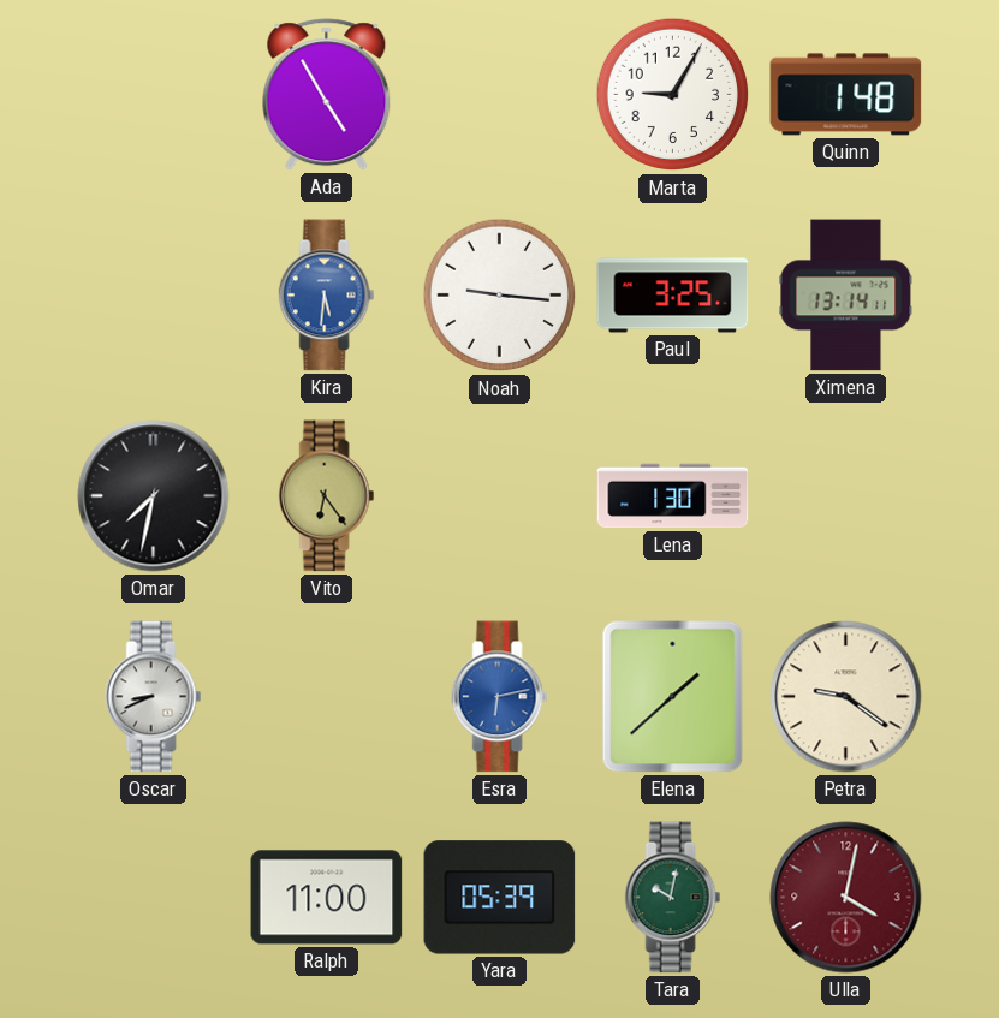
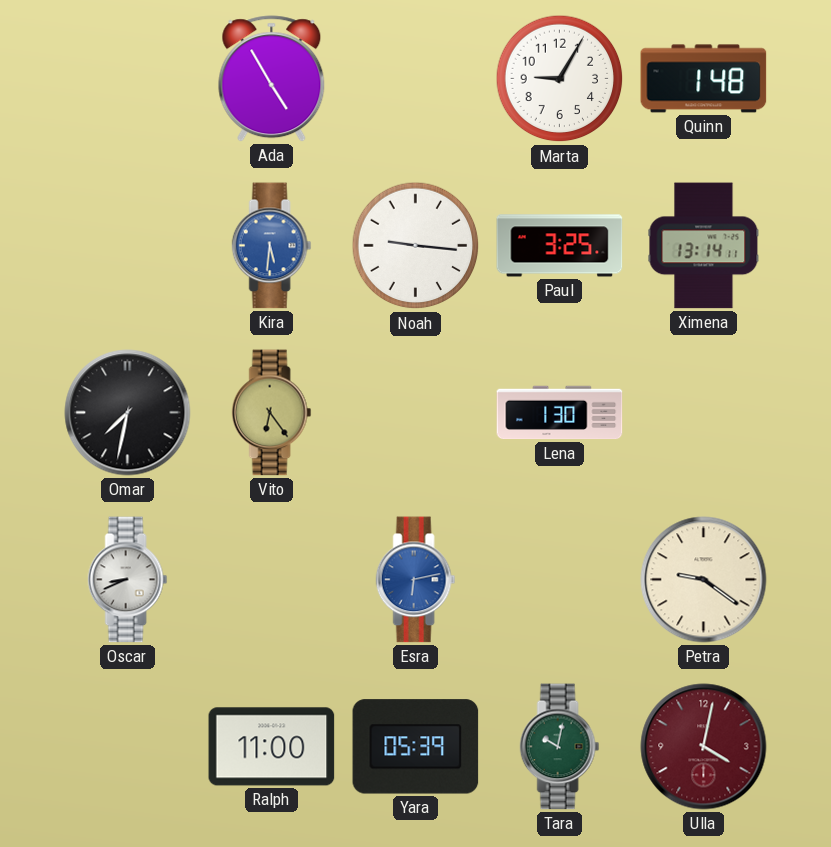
Elena: 1:38 -> none (673, 697)
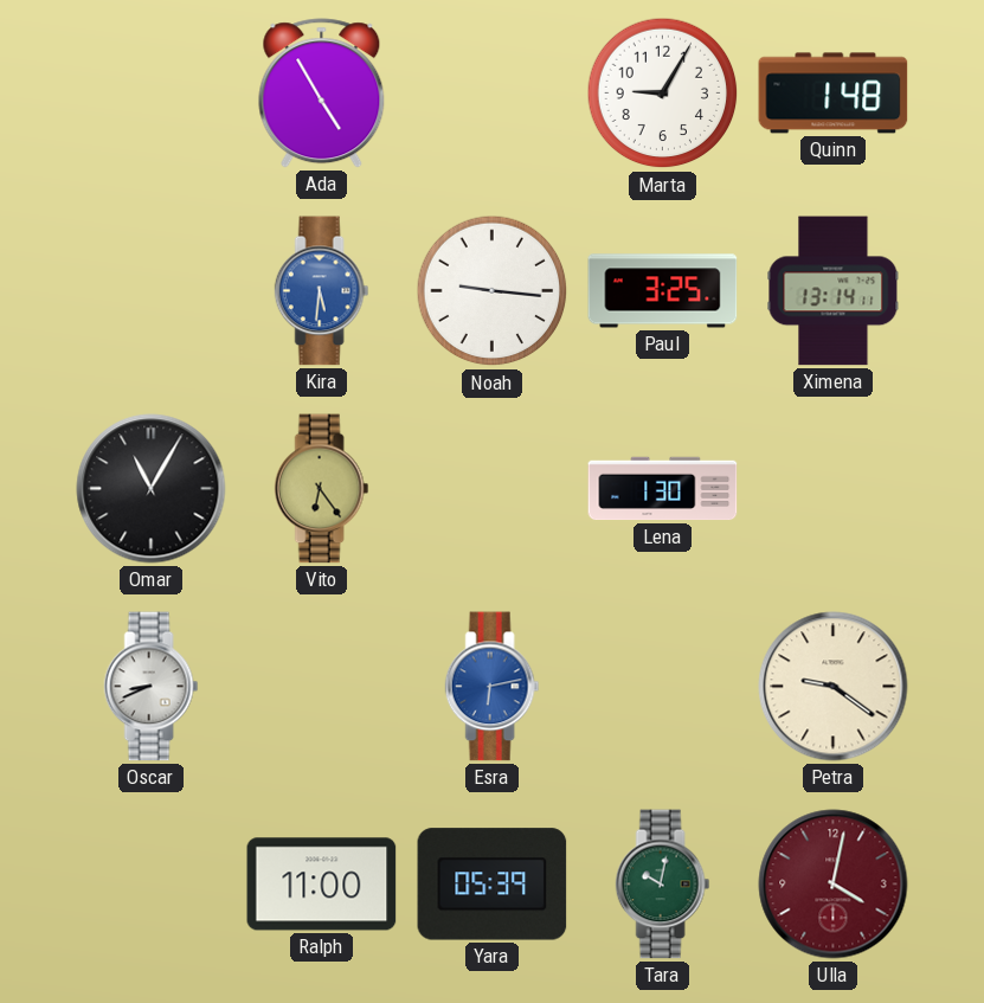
Omar: 7:32 -> 11:05 (152, 489)
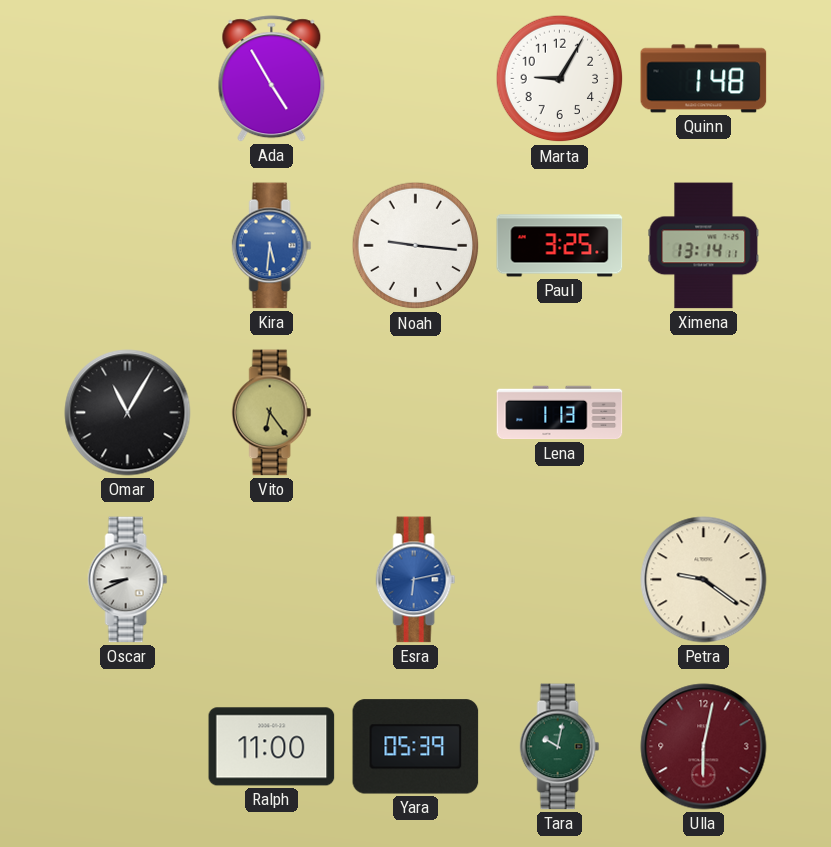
Lena: 1:30 -> 1:13 (560, 413)
Ulla: 4:02 -> 6:02 (704, 747)
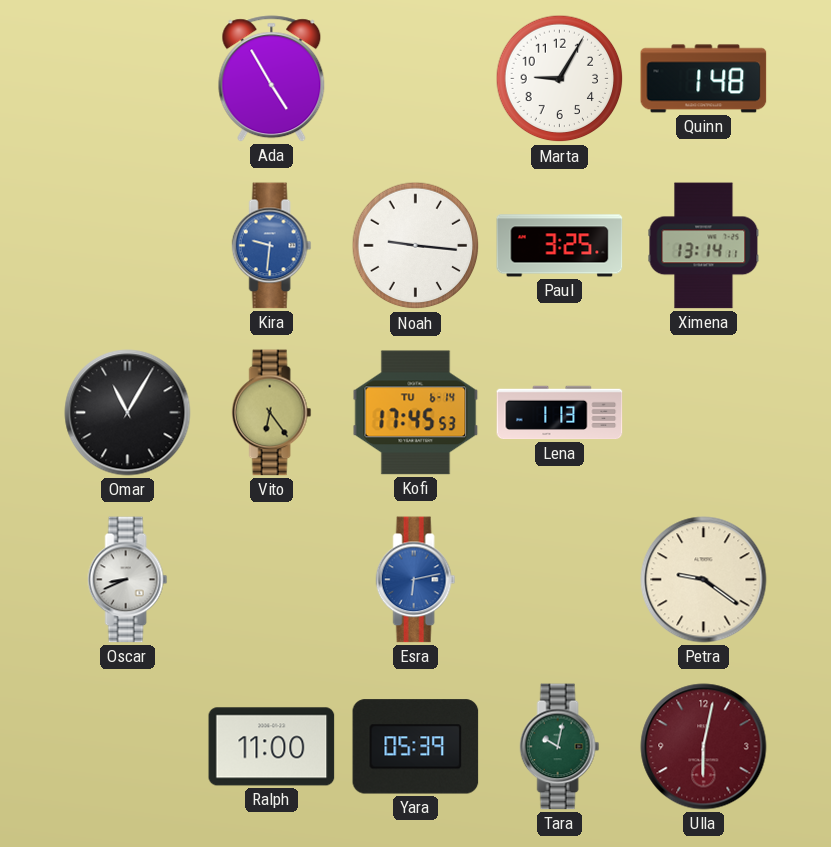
Kira: 5:31 -> 9:31 (272, 246)
Kofi: none -> 17:45 (416, 413)
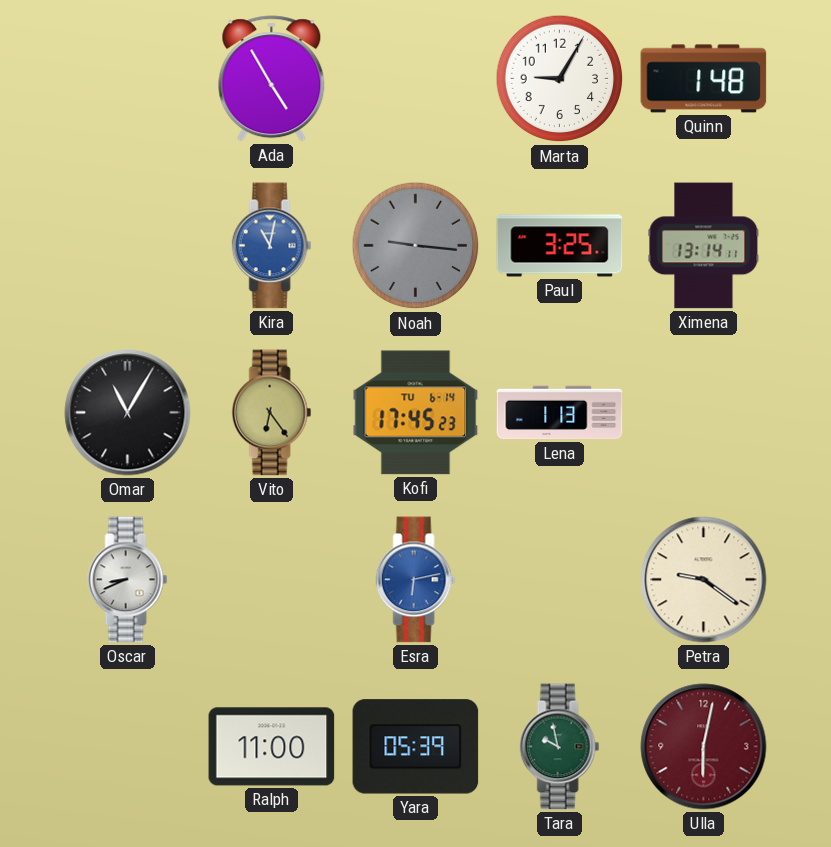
Kira: 9:31 -> 11:02 (272, 246)
Noah dial: white -> grey (416, 246)
Kofi: 17:45:53 -> 17:45:23 (416, 413)
Tara: 10:02 -> 9:58 (560, 747)
